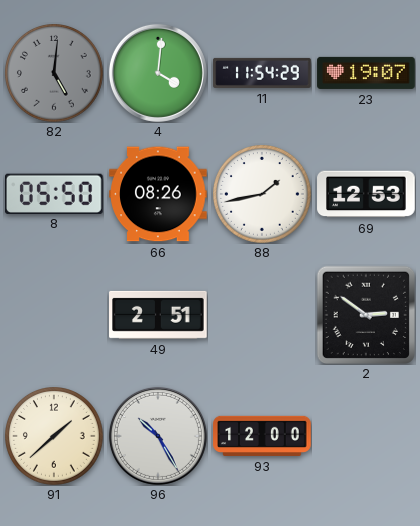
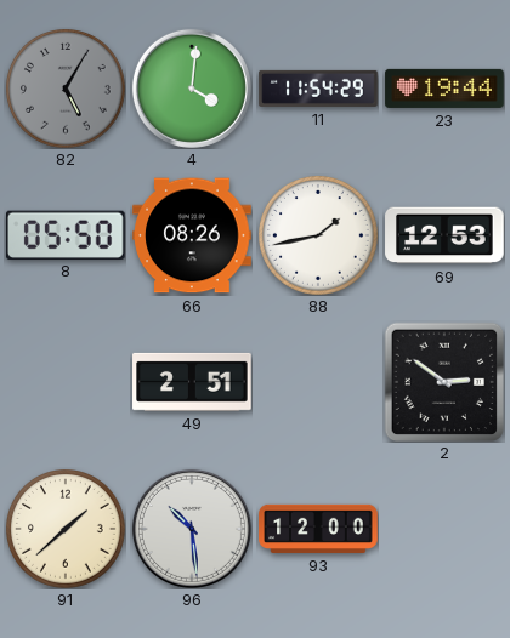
82: 5:01 -> 5:05 (67, 90)
23: 19:07 -> 19:44 (444, 89)
96: 10:25 -> 10:29 (192, 529)
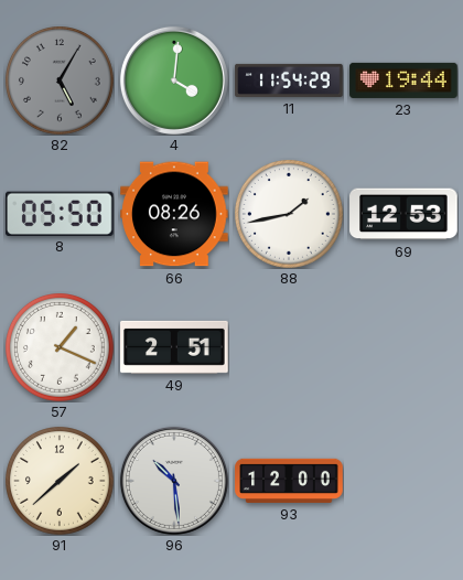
57: none -> 1:19 (61, 348)
2: 2:51 -> none (443, 381)
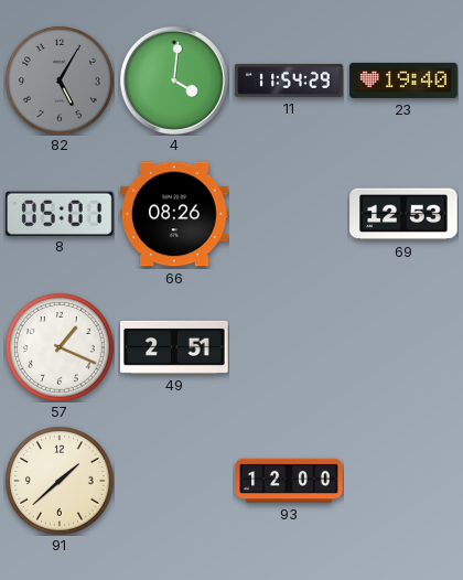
23: 19:44 -> 19:40 (403, 80)
8: 05:50 -> 05:01 (61, 213)
88: 1:43 -> none (290, 215)
96: 10:29 -> none (174, 481)
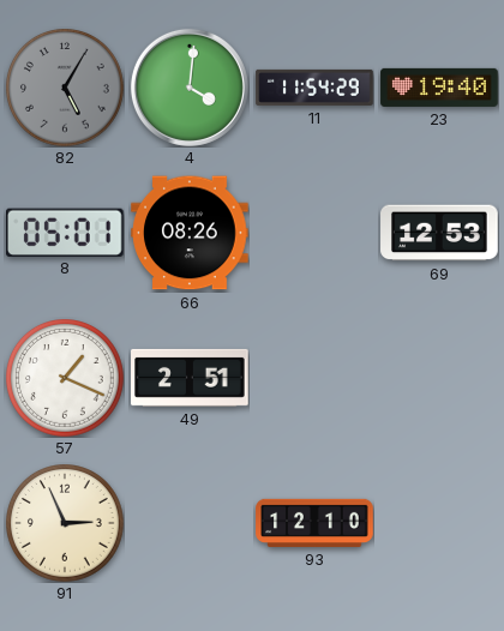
91: 1:38 -> 2:56 (66, 524)
93: 12:00 -> 12:10 (314, 523)
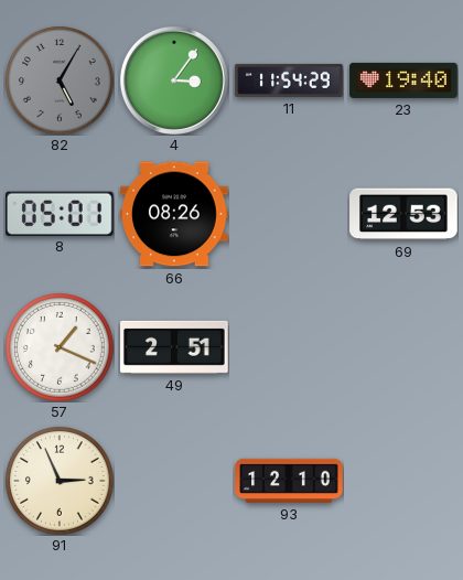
4: 4:01 -> 3:06 (174, 80)
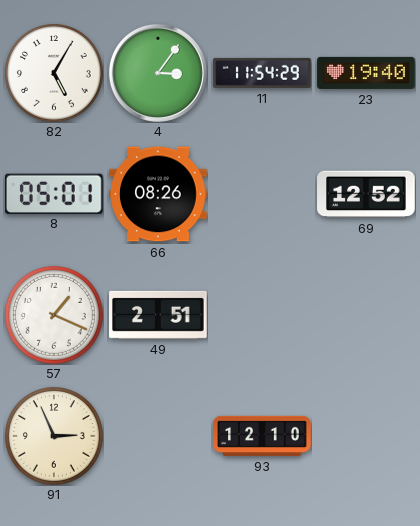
82 dial: grey -> white (55, 74)
69: 12:53 -> 12:52 (366, 194)
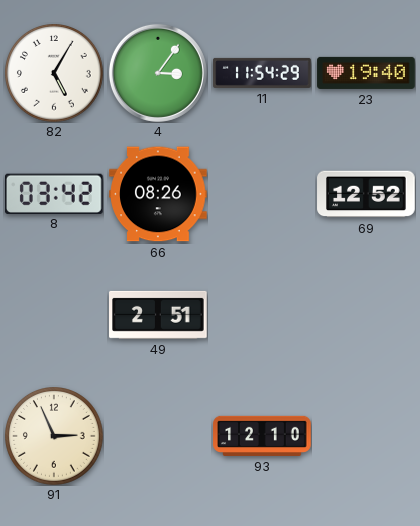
8: 05:01 -> 03:42 (55, 193)
57: 1:19 -> none (55, 316)
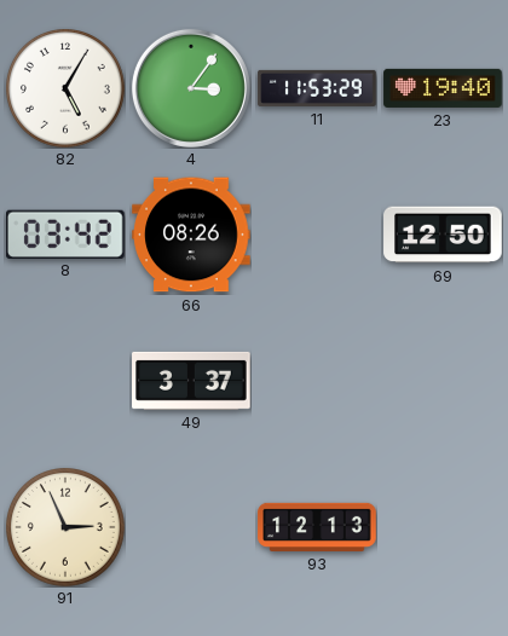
11: 11:54 -> 11:53 (317, 88)
69: 12:52 -> 12:50 (443, 235)
49: 2:51 -> 3:37 (191, 381)
93: 12:10 -> 12:13 (317, 527)
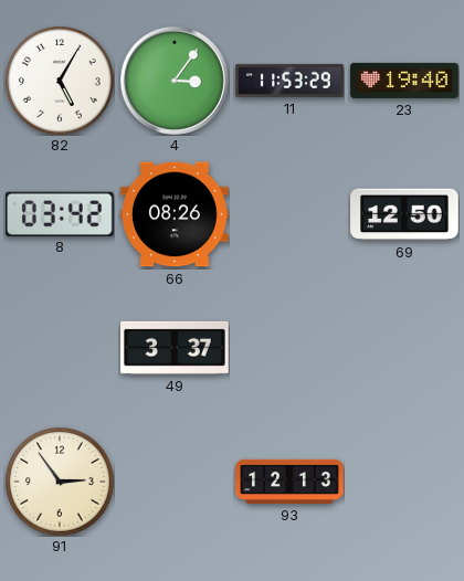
91: 2:56 -> 2:54 (61, 483)
